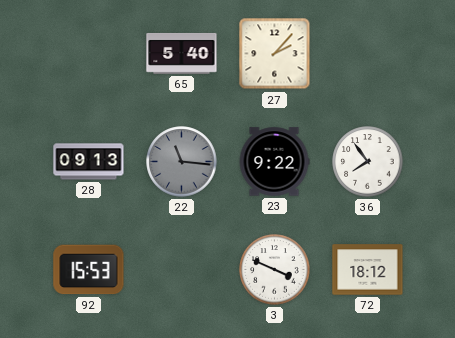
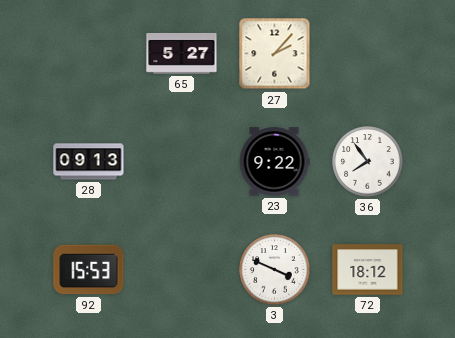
65: 5:40 -> 5:27 (182, 53)
22: 11:16 -> none (182, 162)
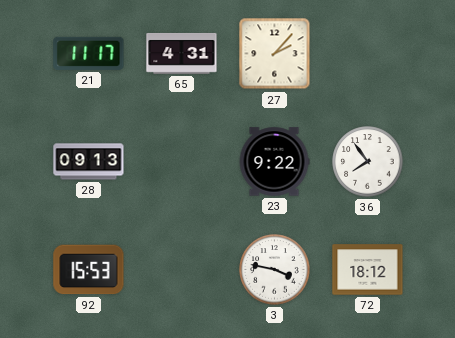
21: none -> 11:17 (89, 53)
65: 5:27 -> 4:31 (182, 53)
3: 3:49 -> 3:47 (275, 270)
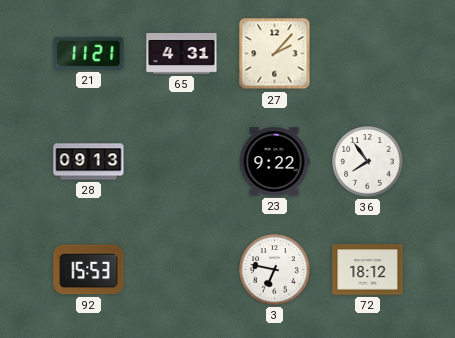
21: 11:17 -> 11:21 (89, 53)
3: 3:47 -> 6:47 (275, 270)
